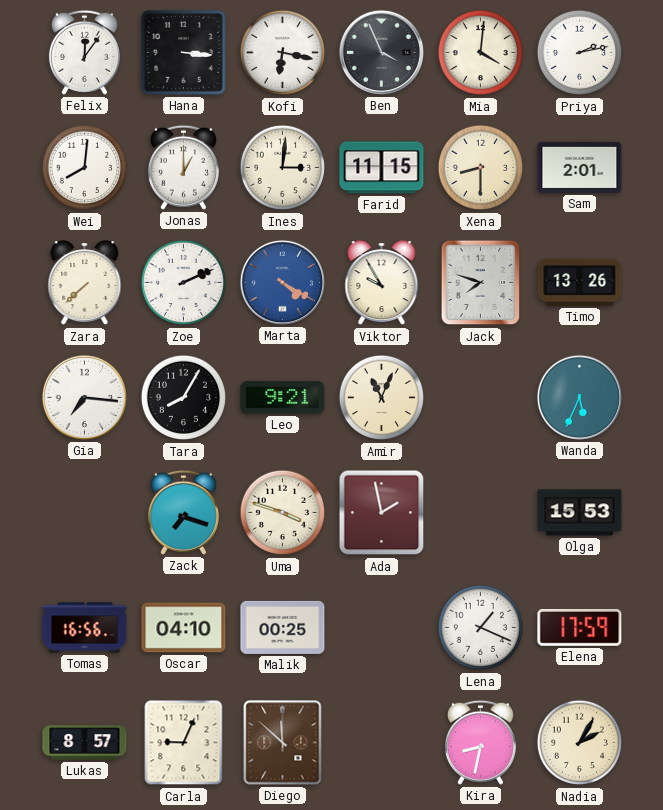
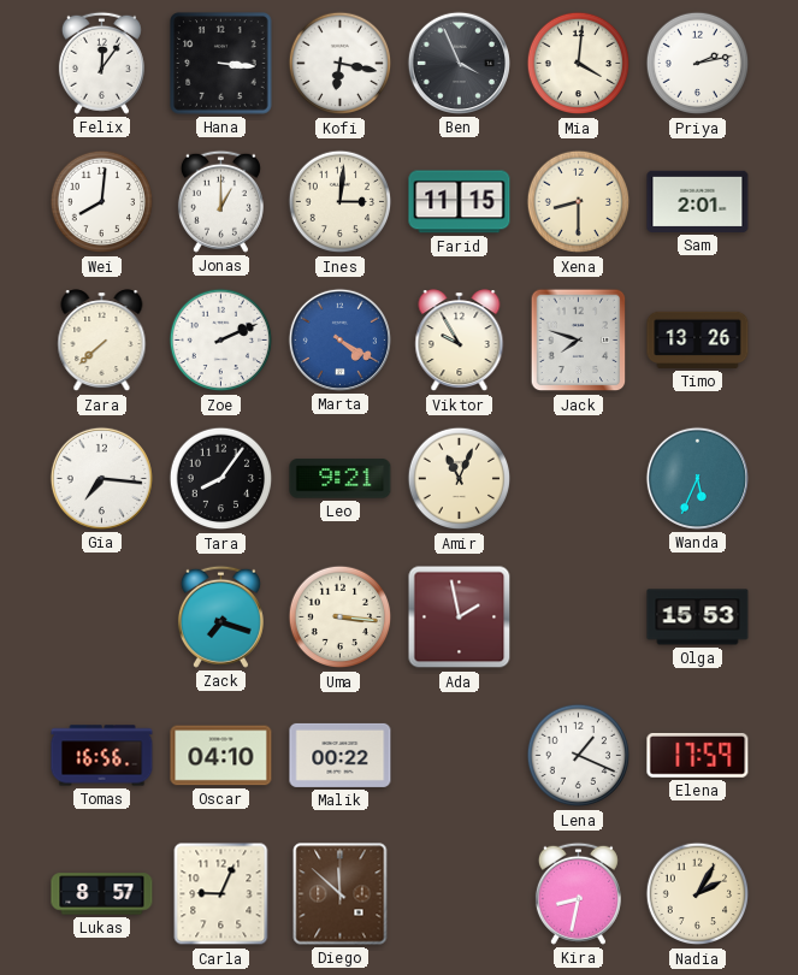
Tara: 8:05 -> 8:06 (221, 479)
Uma: 3:48 -> 3:16 (341, 617)
Malik: 00:25 -> 00:22 (341, 755)
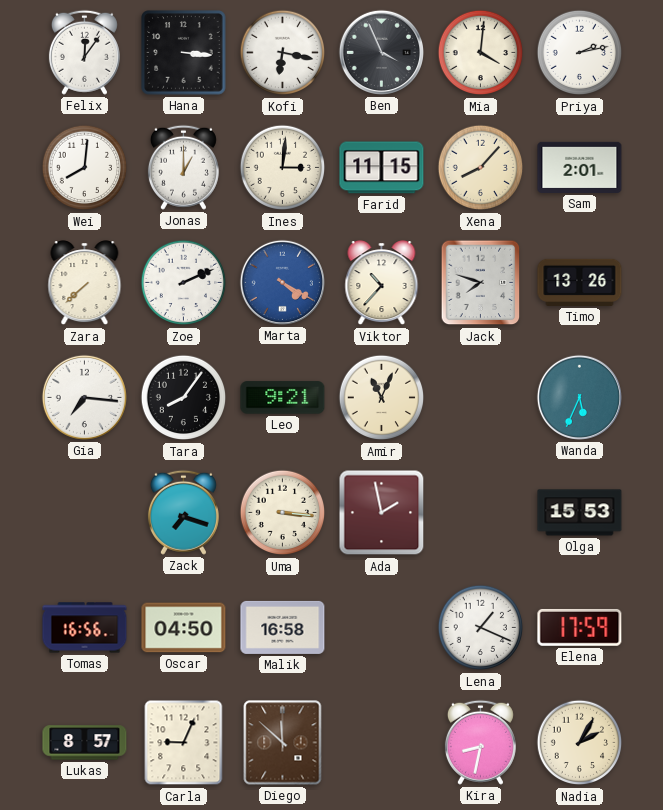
Xena: 8:30 -> 8:07 (481, 168)
Viktor: 9:55 -> 10:37 (382, 283)
Oscar: 04:10 -> 04:50 (184, 628)
Malik: 00:22 -> 16:58 (283, 627)
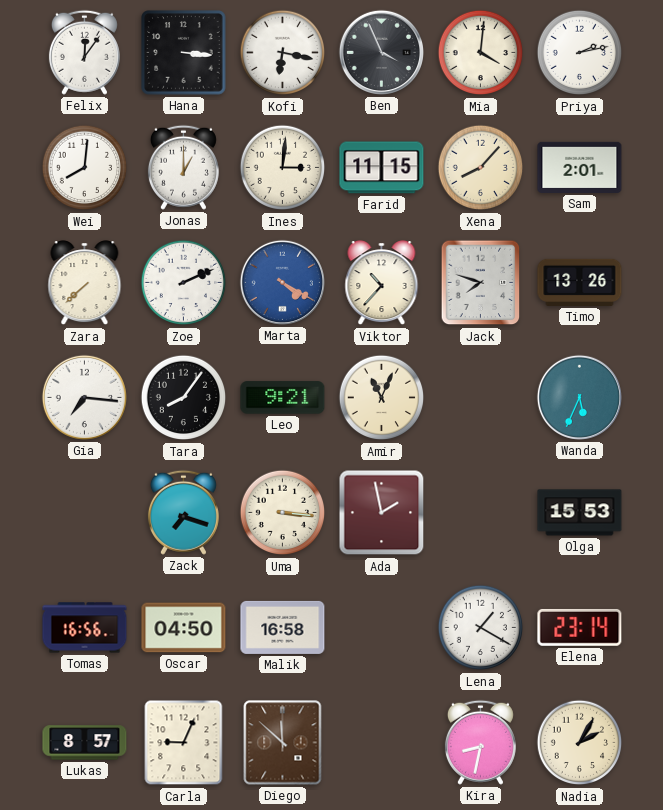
Lena: 1:19 -> 1:20 (481, 628)
Elena: 17:59 -> 23:14 (580, 627)
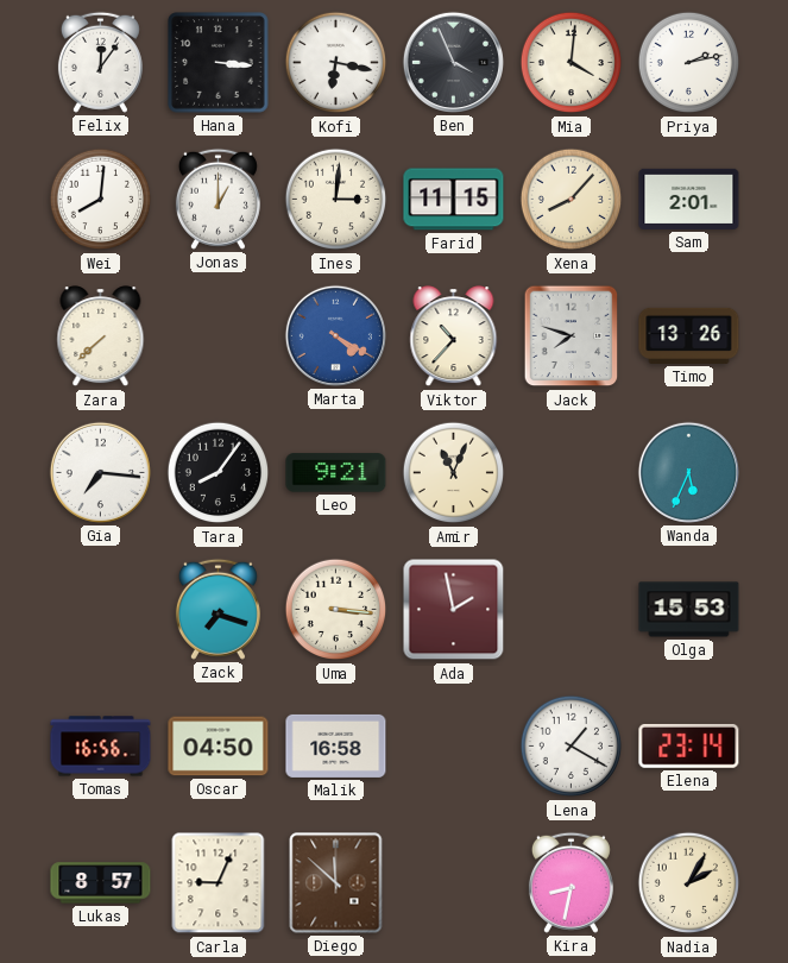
Zoe: 2:11 -> none (184, 283)
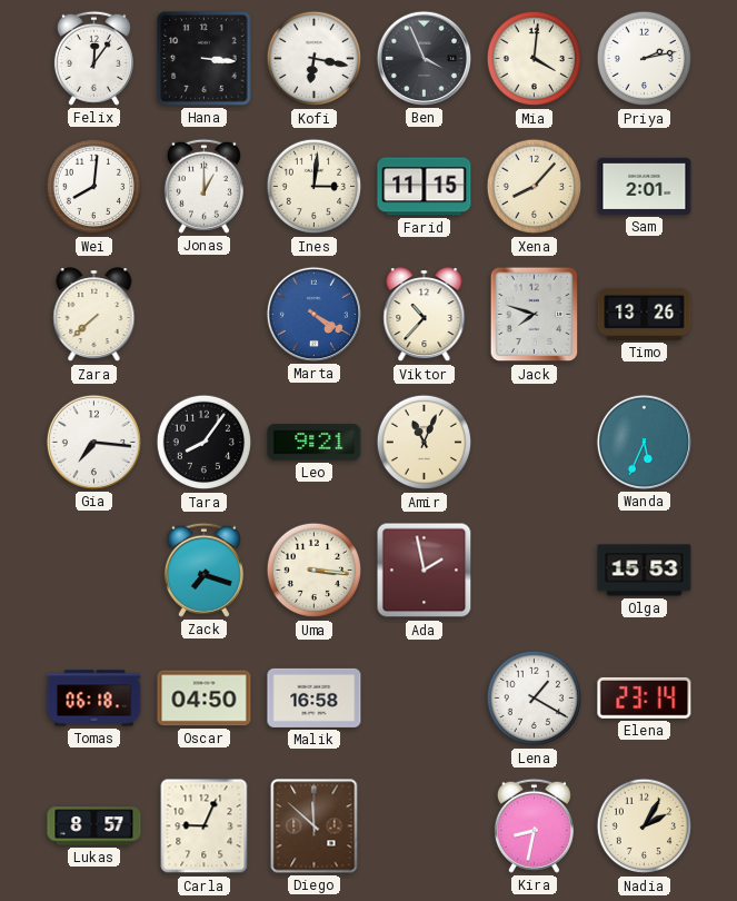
Tomas: 16:56 -> 06:18 (94, 699)
